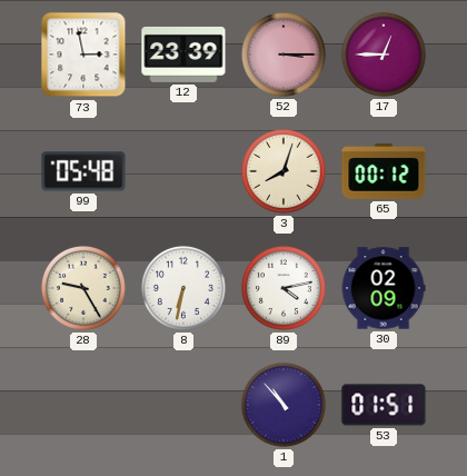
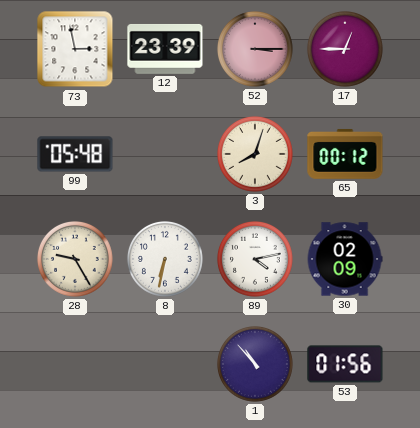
53: 01:51 -> 01:56 (345, 364)
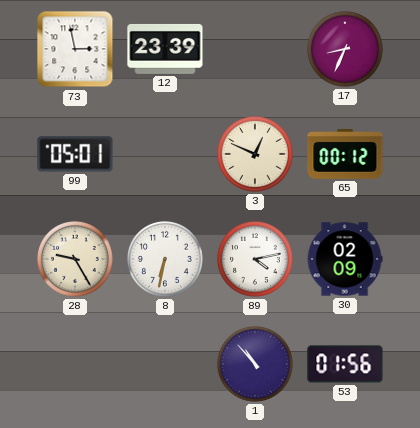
52: 3:15 -> none (255, 49)
17: 12:45 -> 8:34 (345, 49)
99: 05:48 -> 05:01 (75, 154)
3: 8:03 -> 12:49 (255, 154)
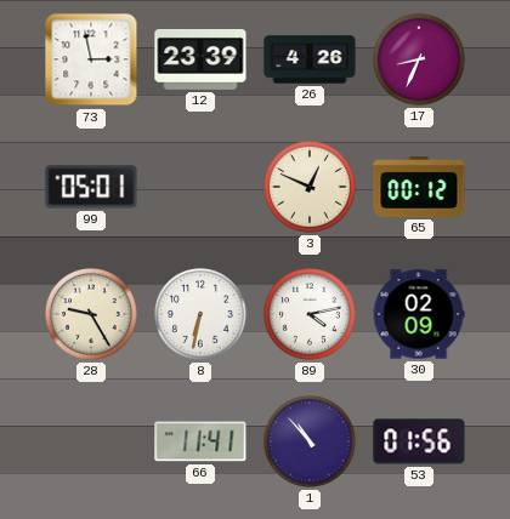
26: none -> 4:26 (310, 59)
66: none -> 11:41 (200, 441)
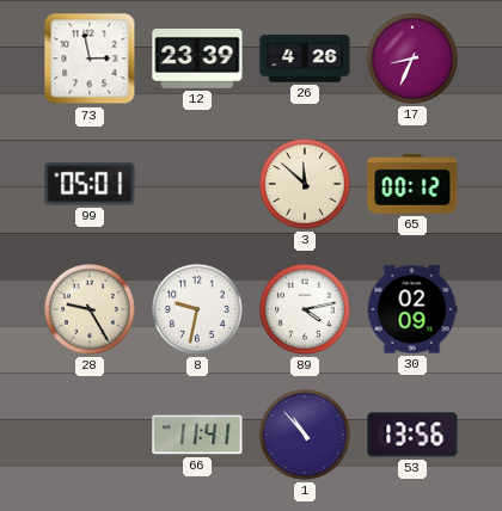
3: 12:49 -> 11:52 (305, 184)
8: 6:32 -> 9:32 (197, 309)
53: 01:56 -> 13:56 (412, 435)
